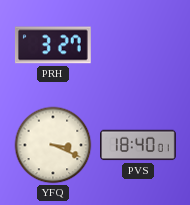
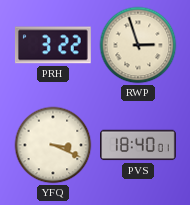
PRH: 3:27 -> 3:22 (53, 45)
RWP: none -> 2:57 (138, 45)
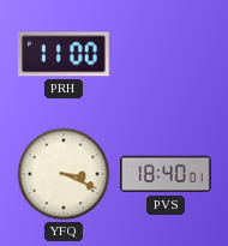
PRH: 3:22 -> 11:00 (64, 54)
RWP: 2:57 -> none (138, 45)
